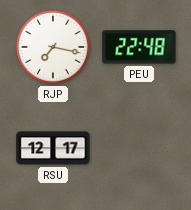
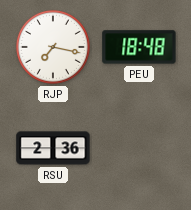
PEU: 22:48 -> 18:48 (139, 47)
RSU: 12:17 -> 2:36 (53, 148)
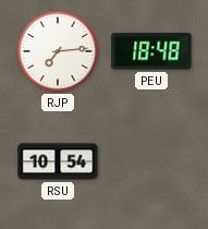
RJP: 7:17 -> 7:14 (58, 51)
RSU: 2:36 -> 10:54 (58, 161)
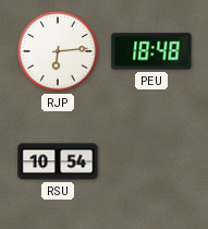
RJP: 7:14 -> 6:14 (58, 51)
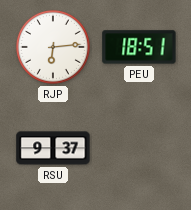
PEU: 18:48 -> 18:51 (139, 47)
RSU: 10:54 -> 9:37 (53, 148)
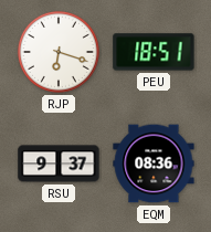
RJP: 6:14 -> 6:18 (59, 52)
EQM: none -> 08:36 (154, 164)
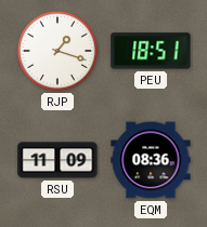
RJP: 6:18 -> 1:18 (57, 51)
RSU: 9:37 -> 11:09 (57, 160)
